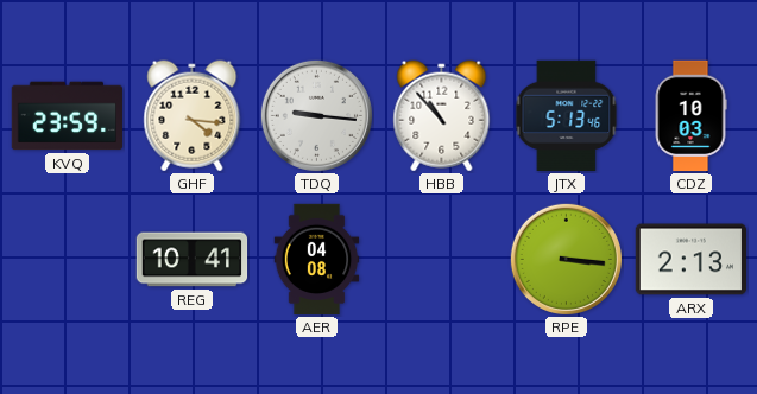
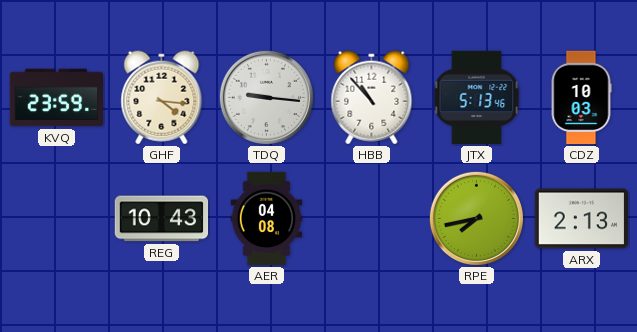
REG: 10:41 -> 10:43 (162, 219)
RPE: 3:16 -> 7:43 (476, 218)
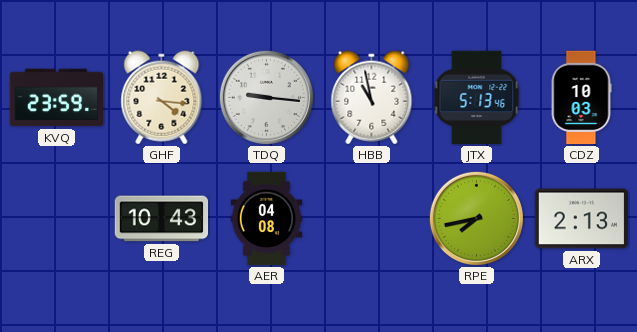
HBB: 10:53 -> 10:58 (372, 98)
